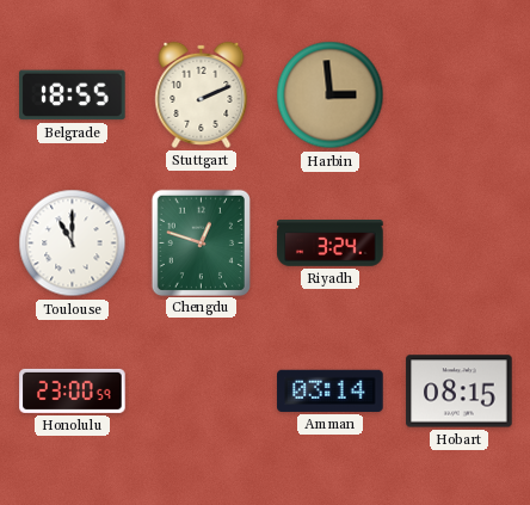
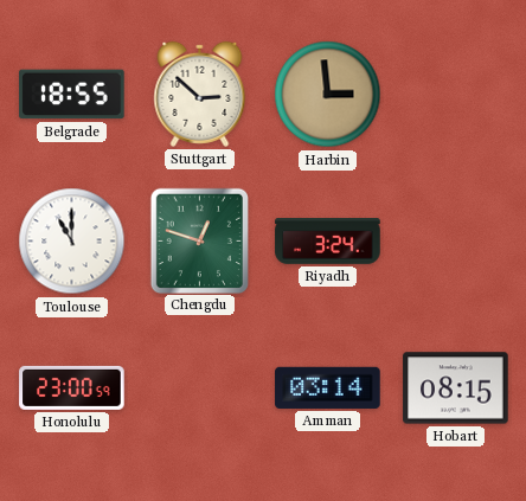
Stuttgart: 2:11 -> 2:52 (200, 94)
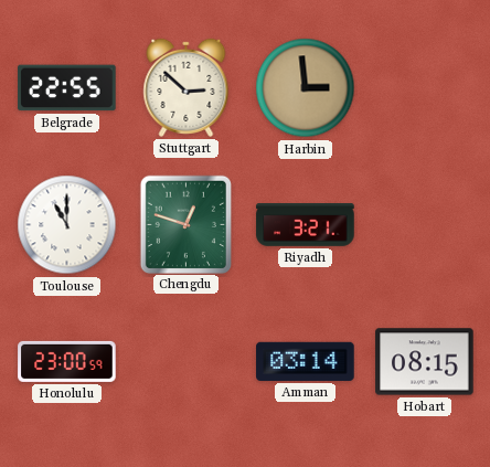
Belgrade: 18:55 -> 22:55 (67, 88)
Riyadh: 3:24 -> 3:21 (306, 225)
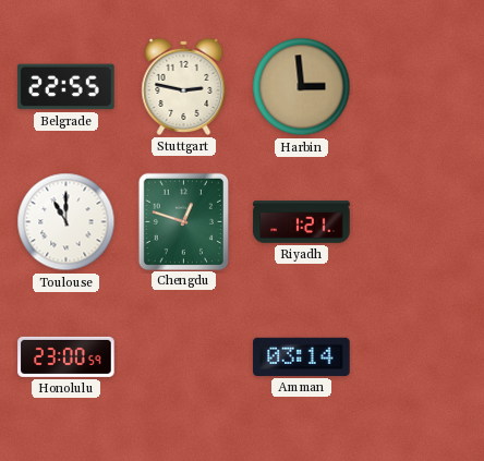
Stuttgart: 2:52 -> 2:47 (184, 86)
Riyadh: 3:21 -> 1:21 (302, 222)
Hobart: 08:15 -> none (425, 362)
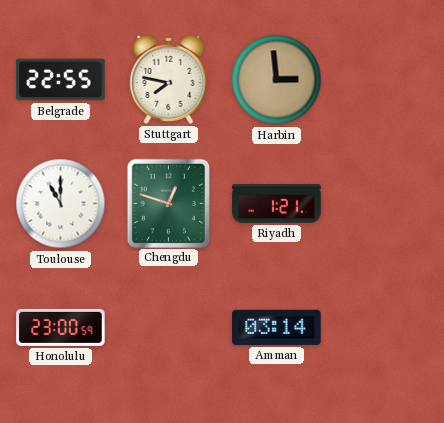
Stuttgart: 2:47 -> 7:47 (169, 79)
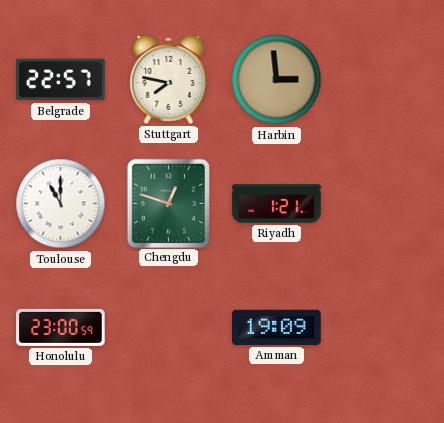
Belgrade: 22:55 -> 22:57 (61, 80)
Amman: 03:14 -> 19:09 (277, 327)
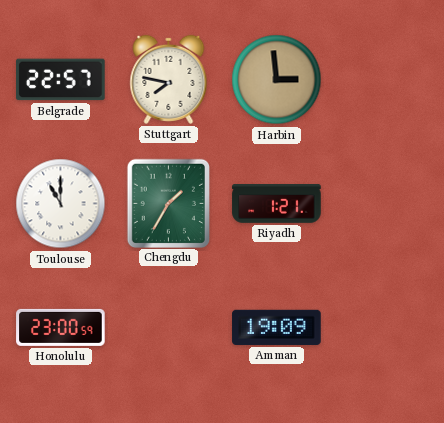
Chengdu: 12:48 -> 1:35 (168, 203)
